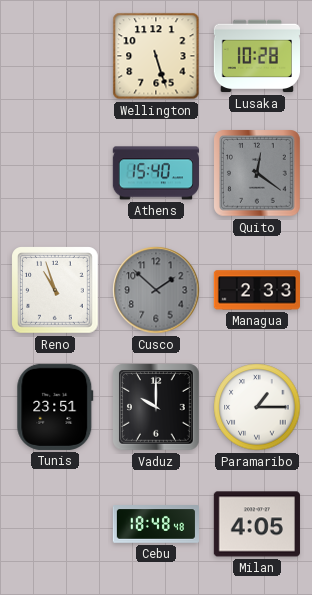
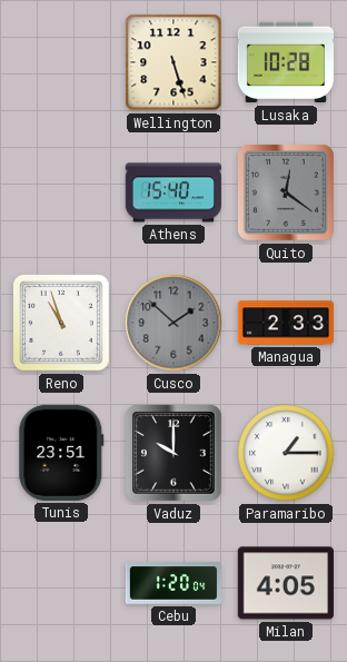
Cebu: 18:48 -> 1:20 (172, 583)
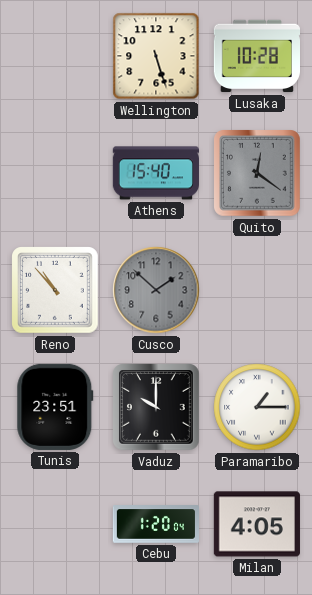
Reno: 10:57 -> 10:53 (56, 291)
Managua: 2:33 -> none (286, 323)
